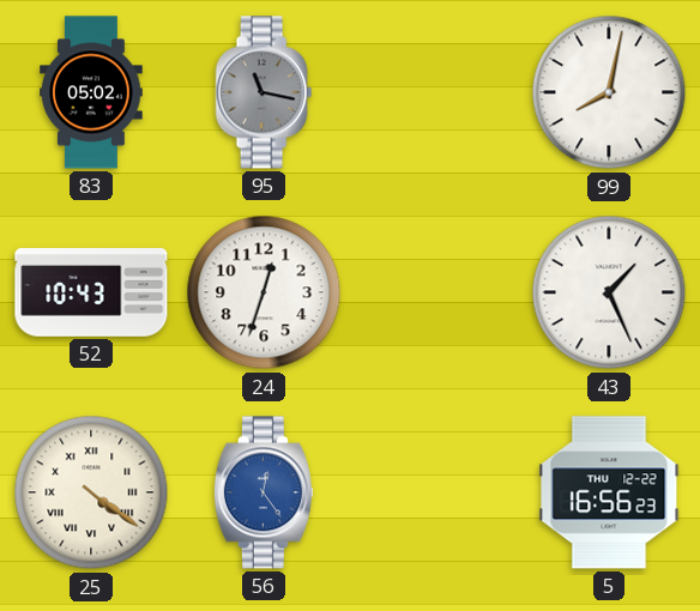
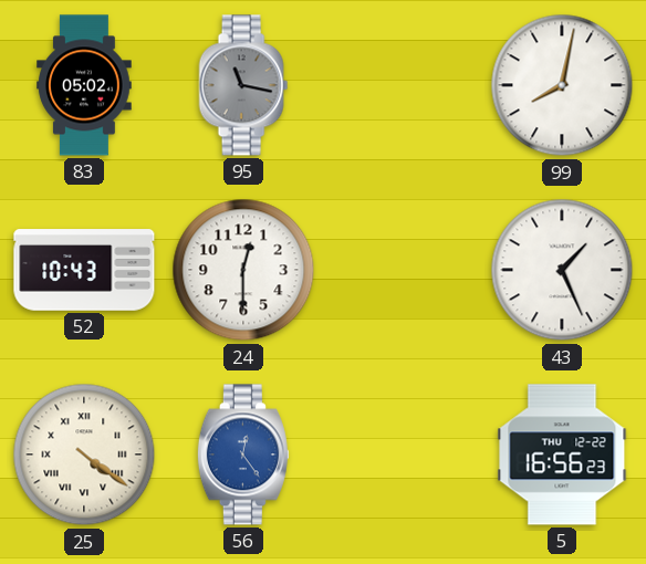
24: 12:33 -> 12:30 (243, 270)
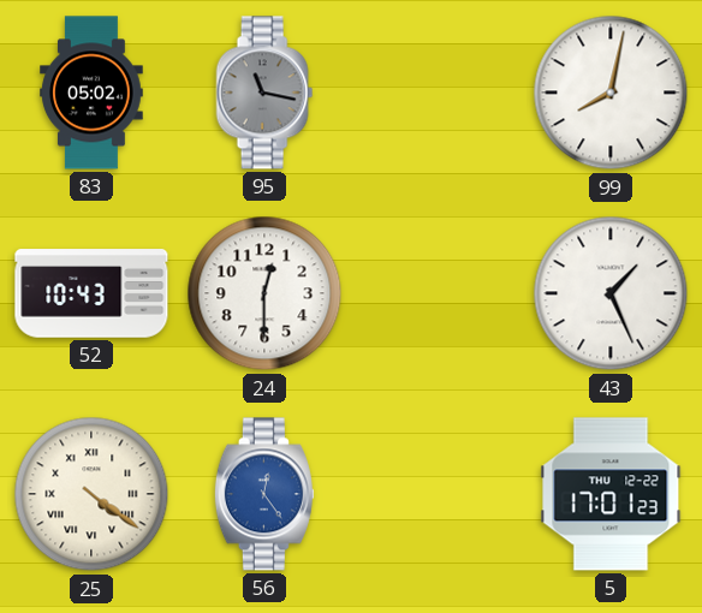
5: 16:56 -> 17:01 (611, 494)
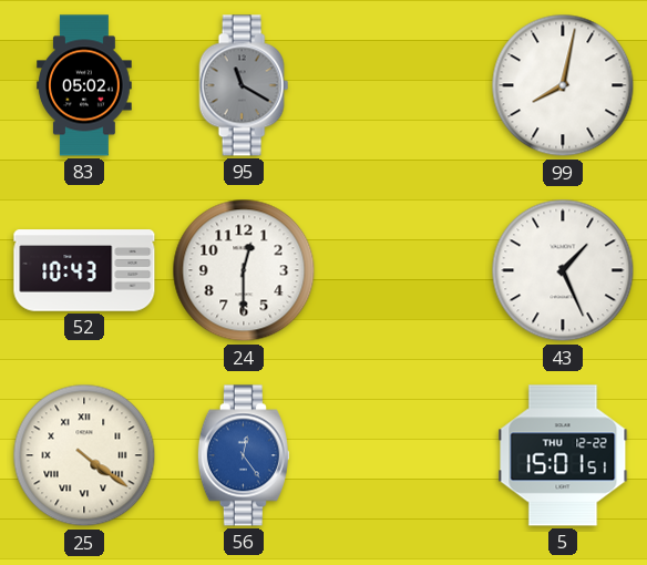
95: 11:17 -> 11:20 (244, 85)
5: 17:01 -> 15:01 (563, 455)
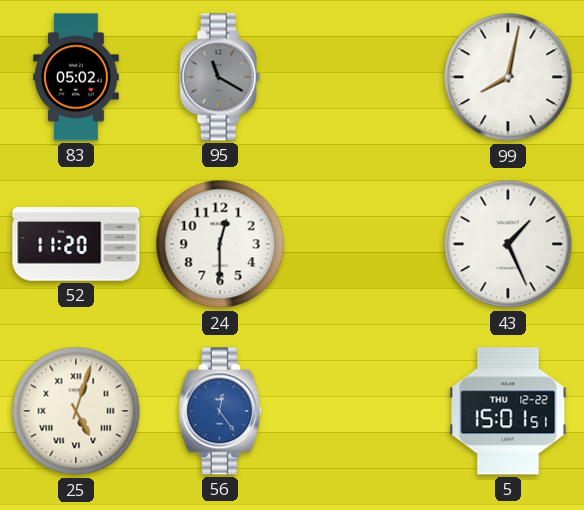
52: 10:43 -> 11:20 (76, 244)
25: 4:21 -> 5:03 (76, 411)
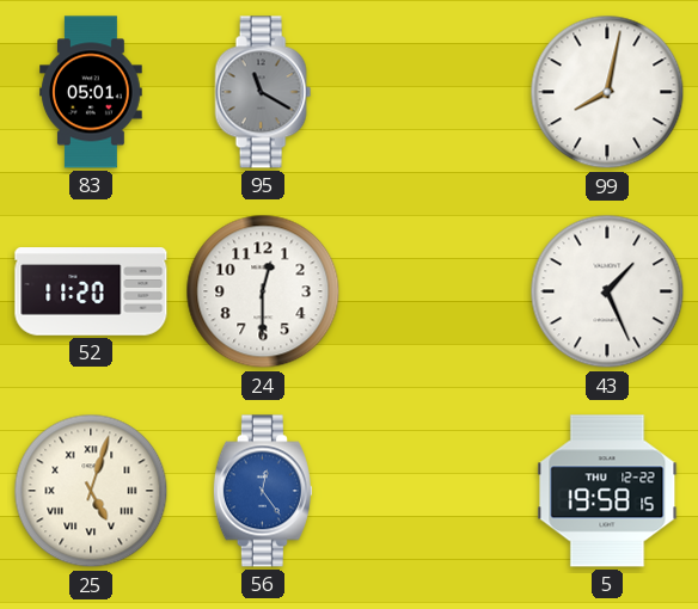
83: 05:02 -> 05:01 (91, 92)
5: 15:01 -> 19:58 (607, 491)
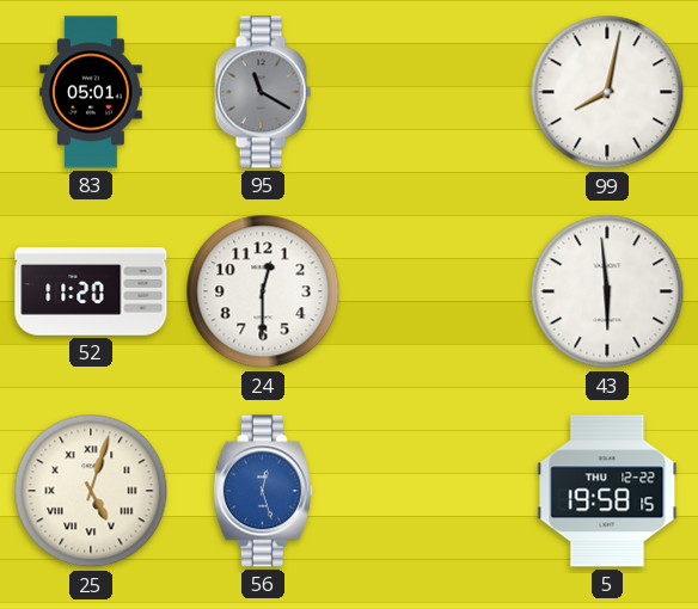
43: 1:26 -> 5:59 (607, 291)
56: 12:24 -> 12:27 (263, 491)
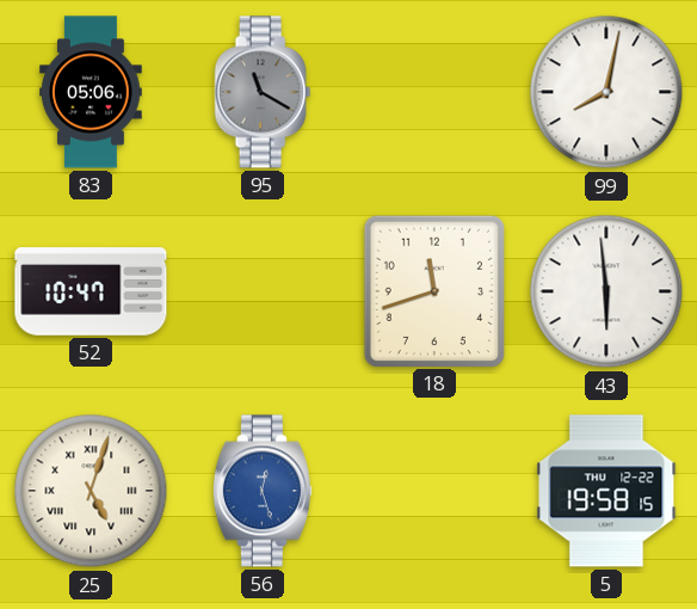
83: 05:01 -> 05:06 (91, 92)
52: 11:20 -> 10:47 (91, 291)
24: 12:30 -> none (263, 291)
18: none -> 11:42 (433, 290)
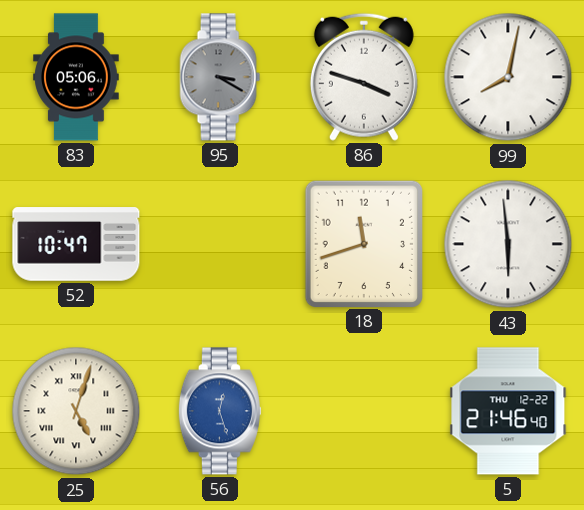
95: 11:20 -> 3:20 (220, 77)
86: none -> 3:48 (364, 77)
5: 19:58 -> 21:46 (508, 411)
